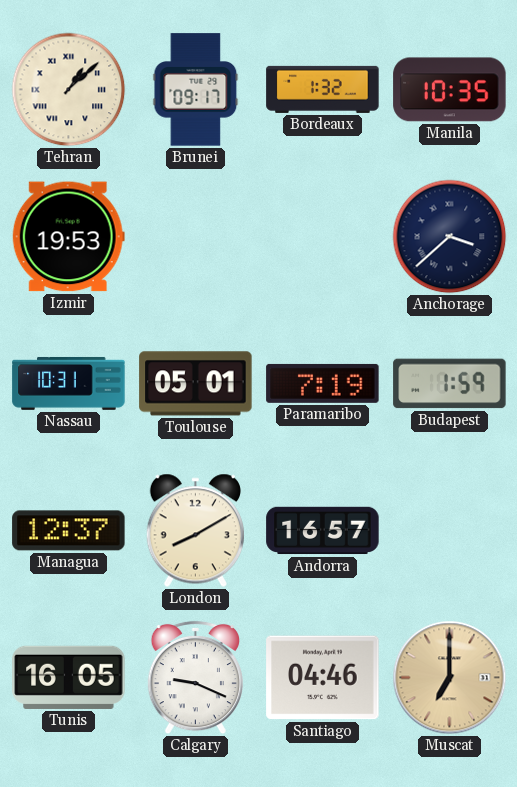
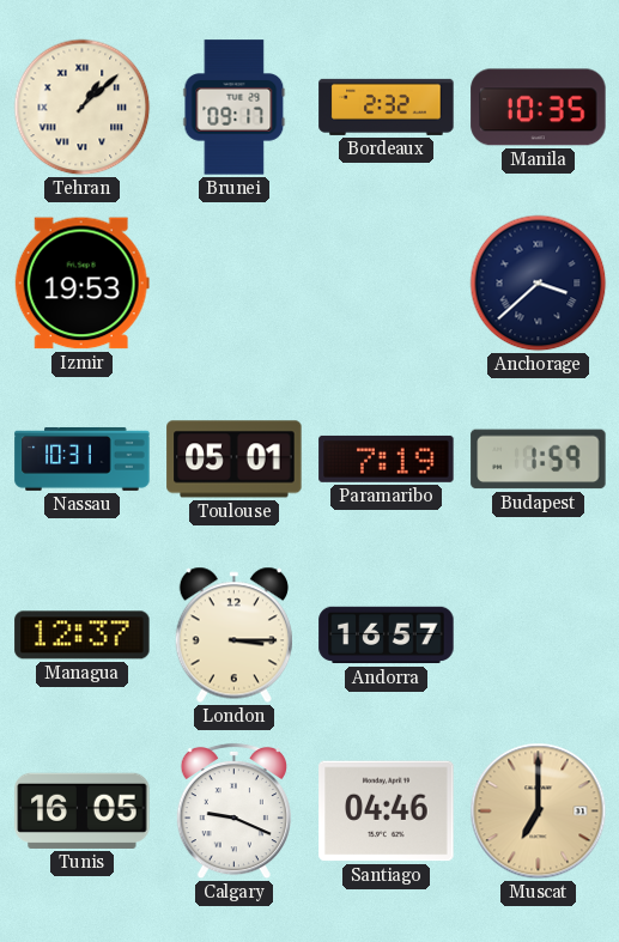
Bordeaux: 1:32 -> 2:32 (387, 107)
London: 8:10 -> 3:15 (233, 636)
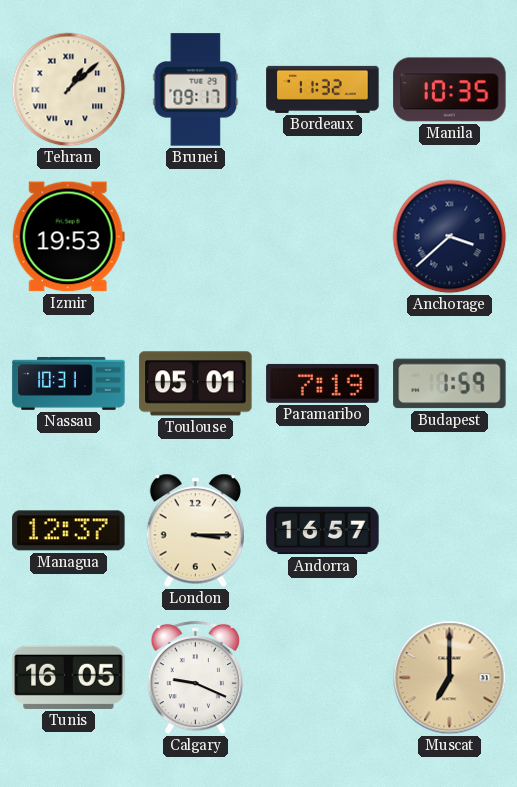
Bordeaux: 2:32 -> 11:32 (323, 89)
Santiago: 04:46 -> none (387, 812)
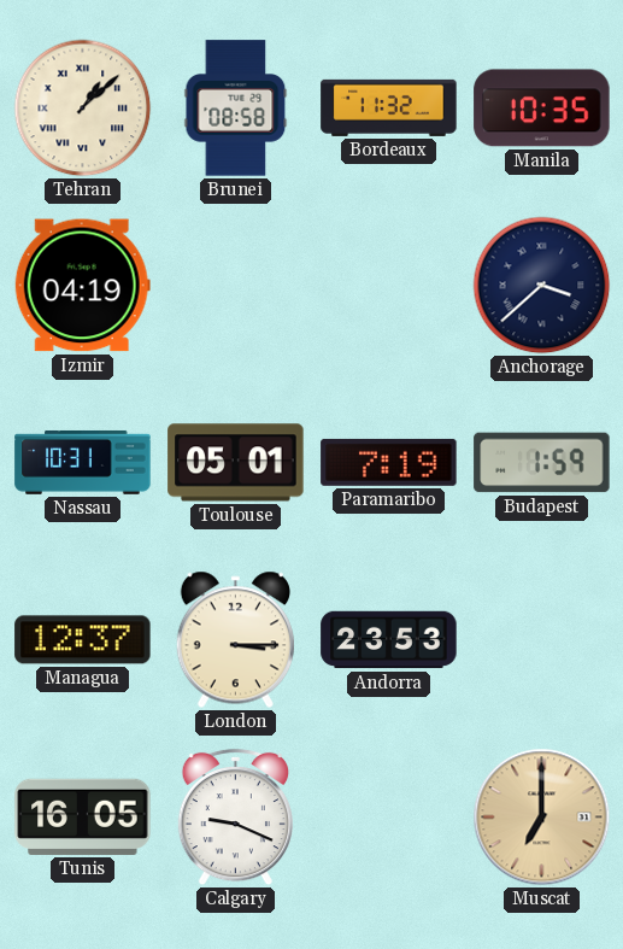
Brunei: 09:17 -> 08:58 (236, 109)
Izmir: 19:53 -> 04:19 (82, 286)
Andorra: 16:57 -> 23:53 (389, 640)
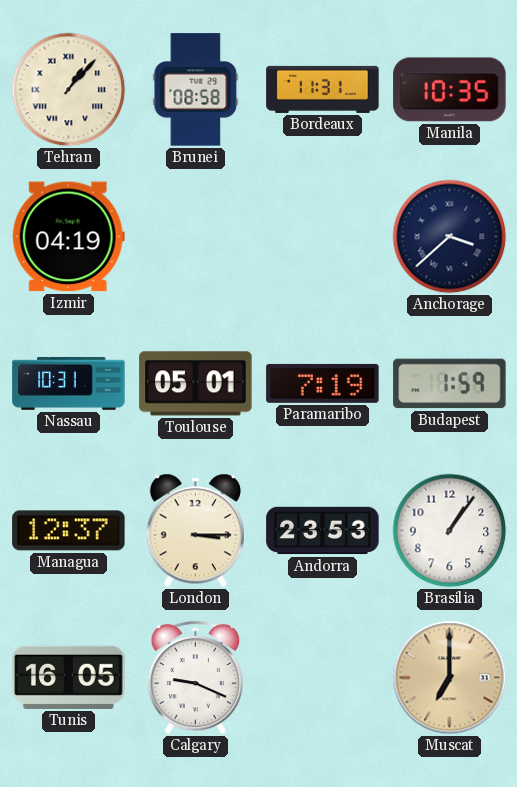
Tehran: 1:08 -> 1:07 (69, 90)
Bordeaux: 11:32 -> 11:31 (323, 89)
Brasilia: none -> 1:06 (450, 531)
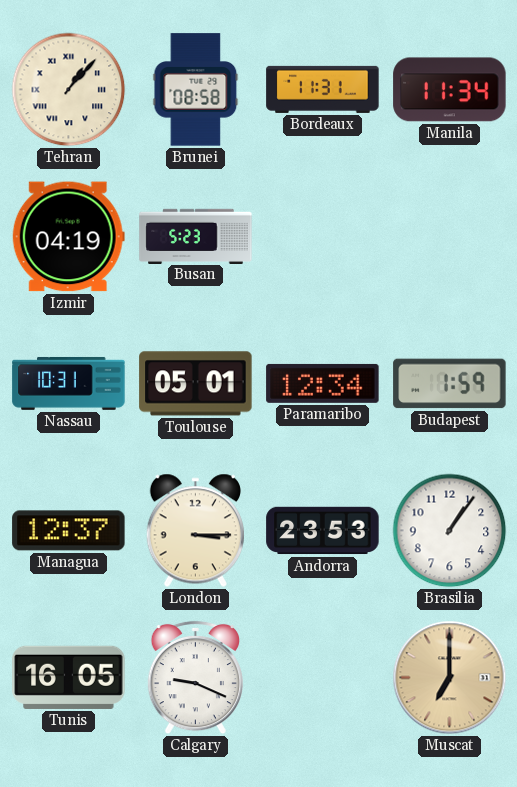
Manila: 10:35 -> 11:34 (450, 90)
Busan: none -> 5:23 (196, 236)
Anchorage: 3:38 -> none (450, 237)
Paramaribo: 7:19 -> 12:34 (323, 383)
